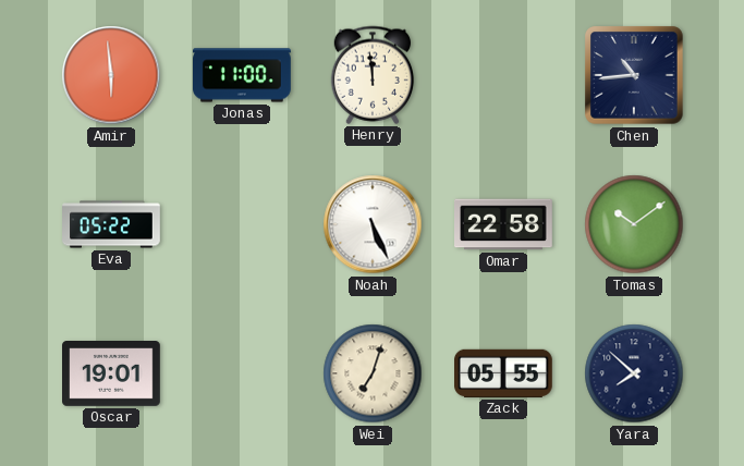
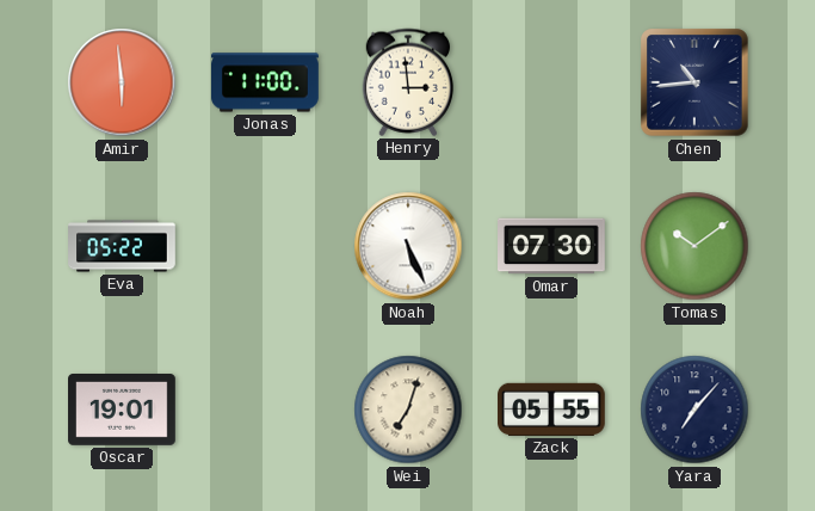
Henry: 11:59 -> 2:59 (408, 82)
Omar: 22:58 -> 07:30 (552, 246)
Yara: 7:52 -> 7:07 (694, 410)
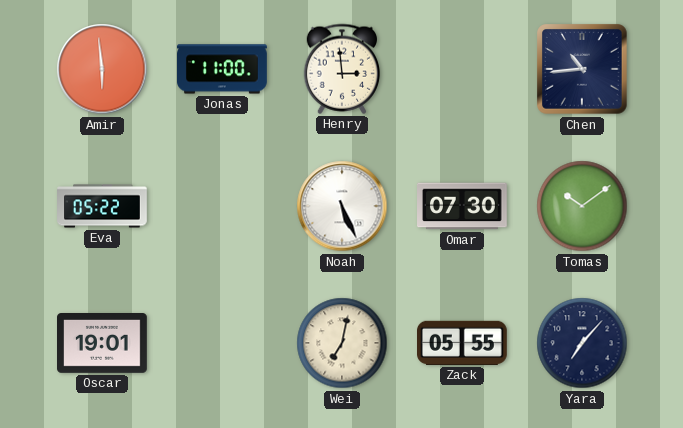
Wei: 7:03 -> 7:02 (342, 343)
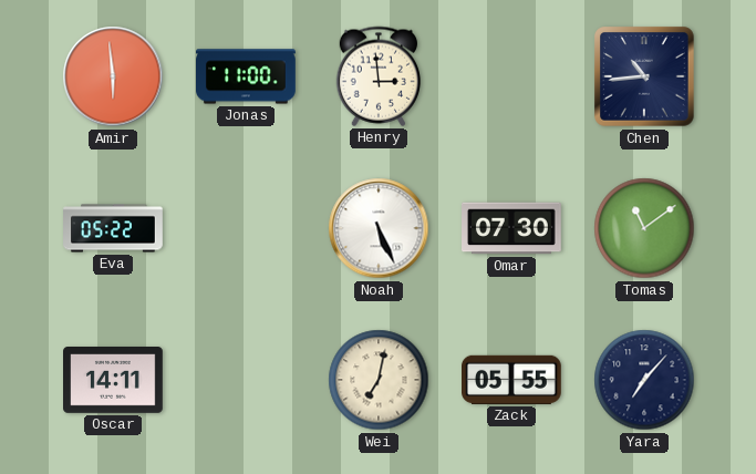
Tomas: 10:09 -> 11:09 (644, 228)
Oscar: 19:01 -> 14:11 (114, 381)
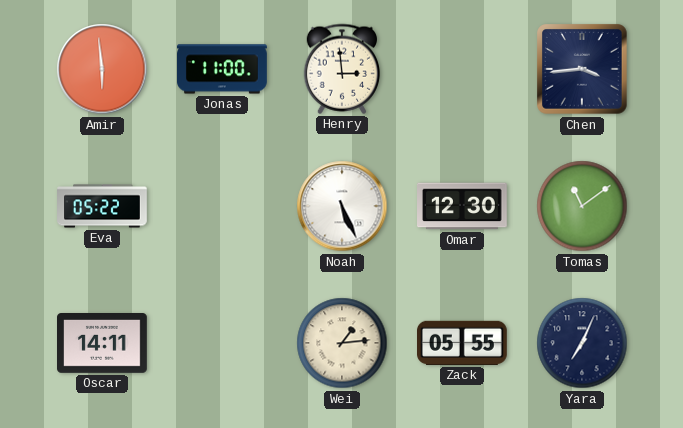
Chen: 10:44 -> 3:44 (582, 69)
Omar: 07:30 -> 12:30 (463, 206)
Wei: 7:02 -> 1:14 (342, 343)
Yara: 7:07 -> 7:04 (582, 343)
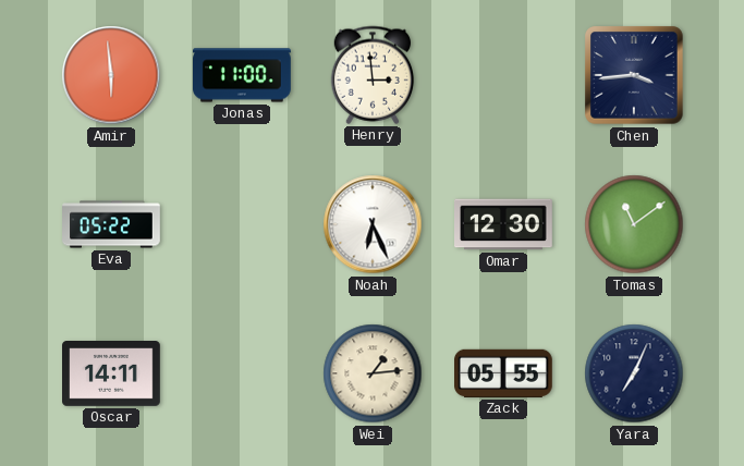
Noah: 5:26 -> 6:26 (373, 224)
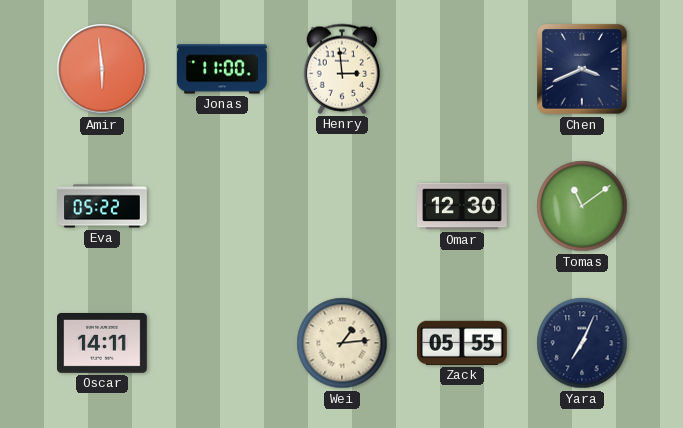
Chen: 3:44 -> 3:41 (582, 69)
Noah: 6:26 -> none (373, 224)
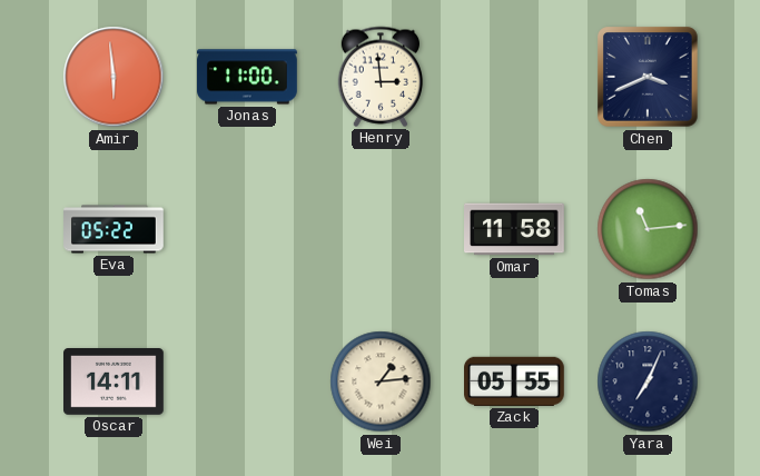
Omar: 12:30 -> 11:58 (515, 229)
Tomas: 11:09 -> 11:14 (648, 229)
